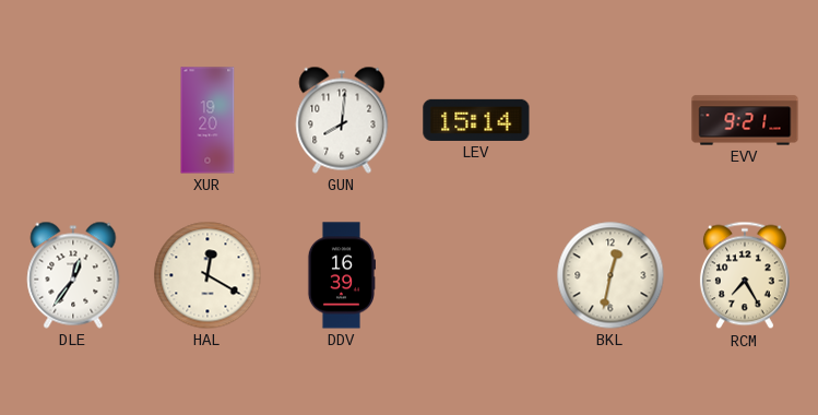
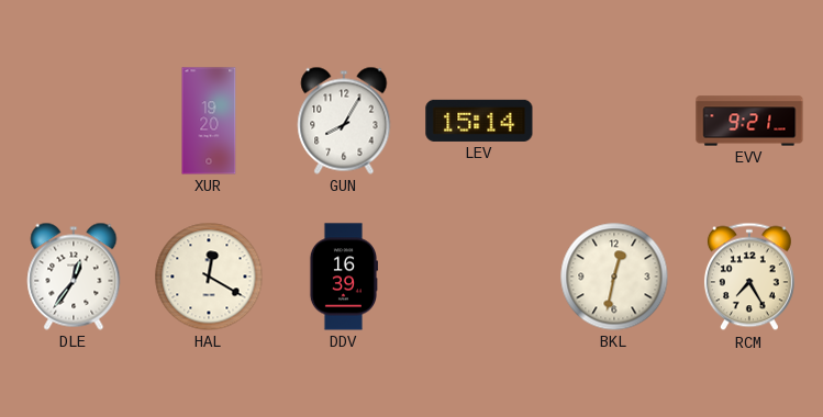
GUN: 8:01 -> 8:05 (344, 121)
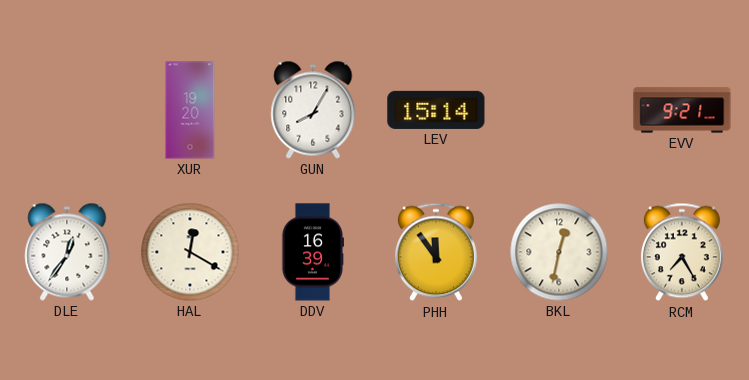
PHH: none -> 11:54 (436, 252)
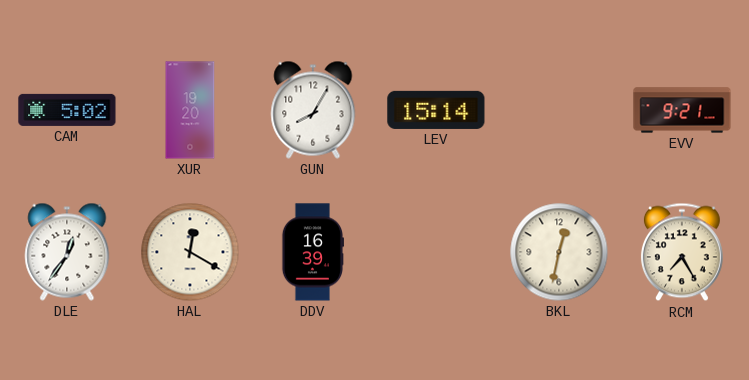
CAM: none -> 5:02 (67, 110)
PHH: 11:54 -> none (436, 252)
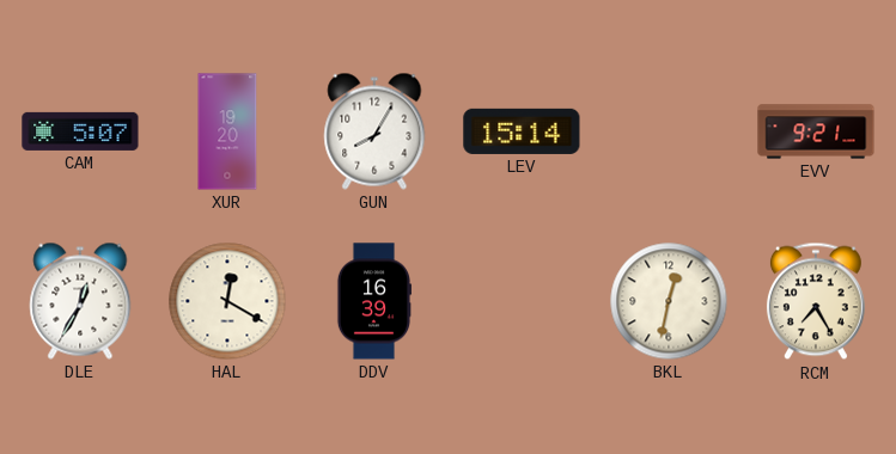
CAM: 5:02 -> 5:07 (80, 131)
DLE: 12:36 -> 12:35 (80, 301)
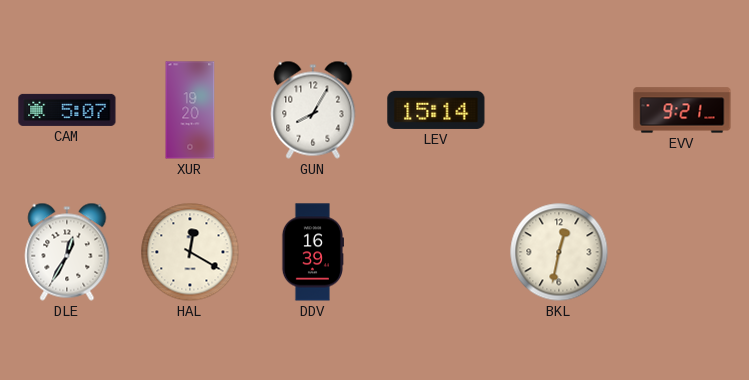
RCM: 7:25 -> none (816, 301)
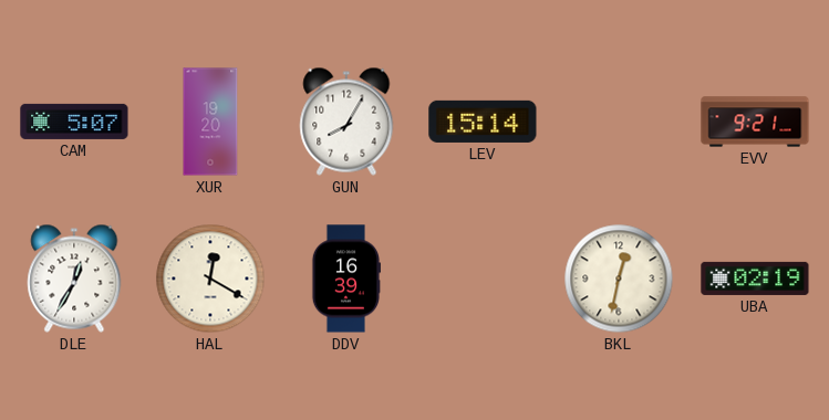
UBA: none -> 02:19 (755, 279)
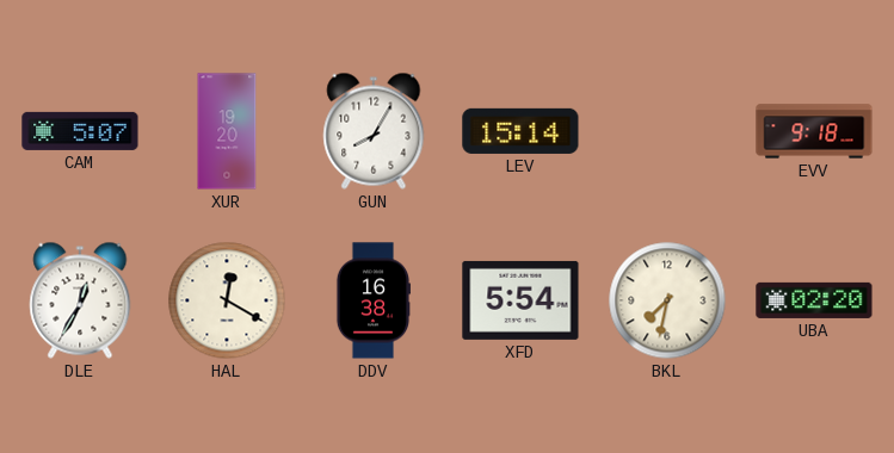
EVV: 9:21 -> 9:18 (814, 131)
DDV: 16:39 -> 16:38 (372, 300)
XFD: none -> 5:54 (520, 300)
BKL: 12:32 -> 7:32 (667, 300)
UBA: 02:19 -> 02:20 (814, 300)
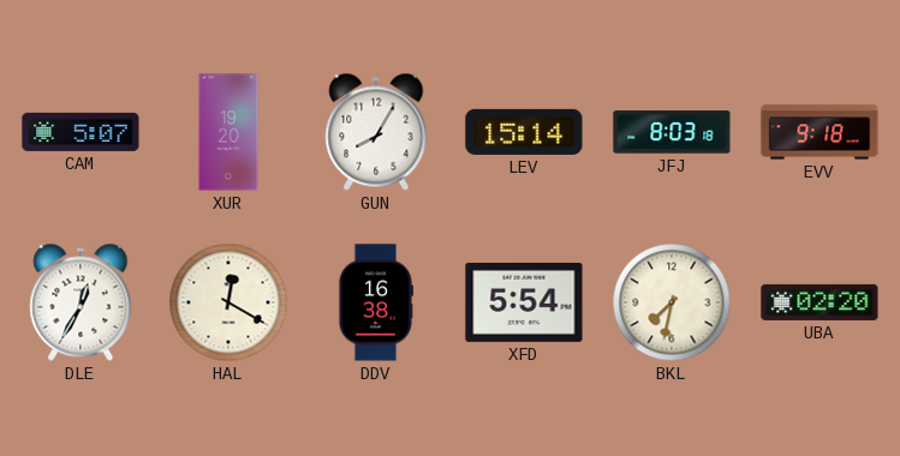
JFJ: none -> 8:03 (672, 132)
